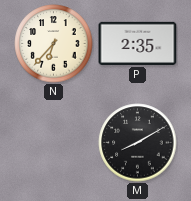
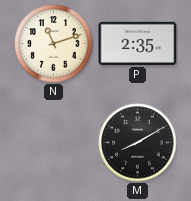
N: 6:37 -> 11:12 (54, 44)
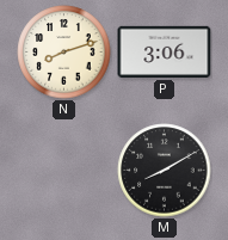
N: 11:12 -> 8:12 (64, 53)
P: 2:35 -> 3:06 (165, 51)
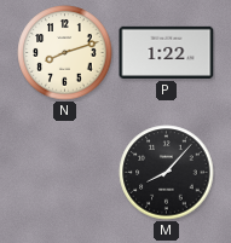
P: 3:06 -> 1:22 (167, 52)
M: 8:10 -> 8:07 (167, 173)
